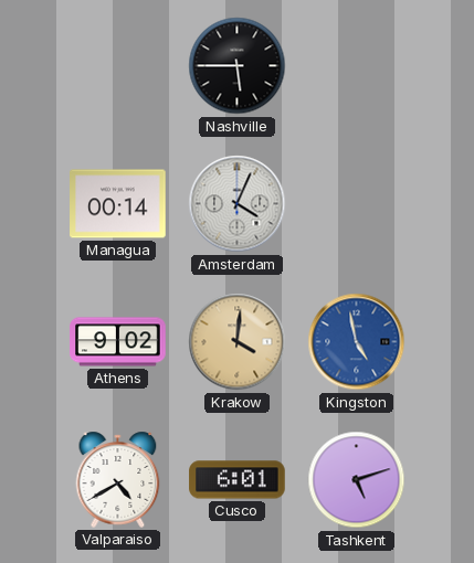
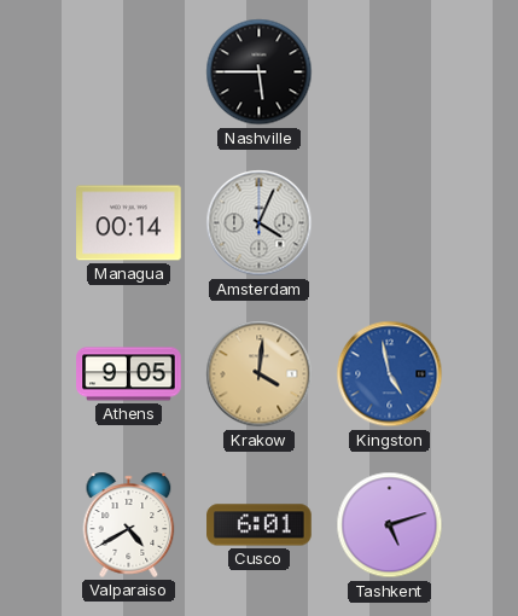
Athens: 9:02 -> 9:05 (129, 374)
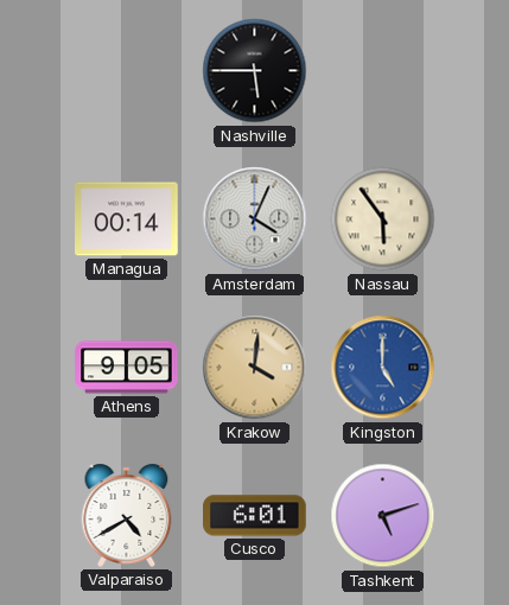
Nassau: none -> 5:54 (383, 219)
Kingston: 4:58 -> 5:00 (383, 368)
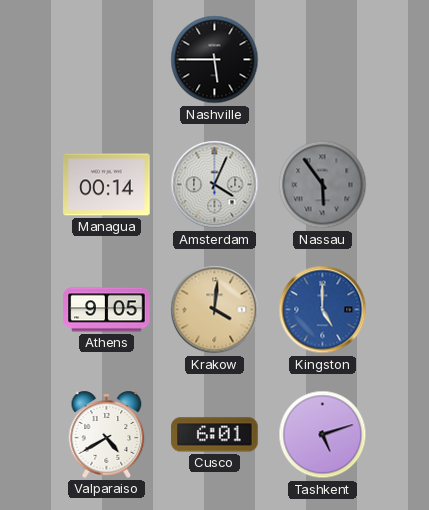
Nassau dial: cream -> grey (323, 185)
